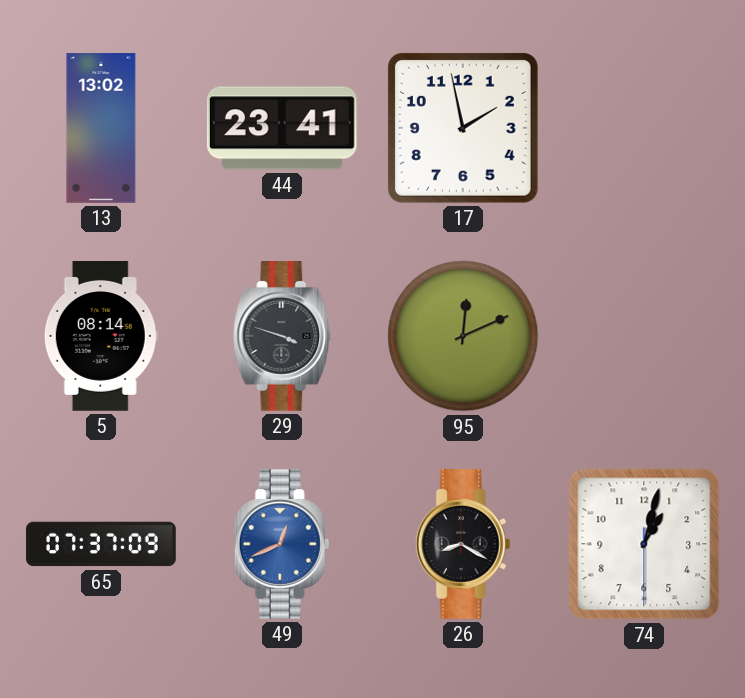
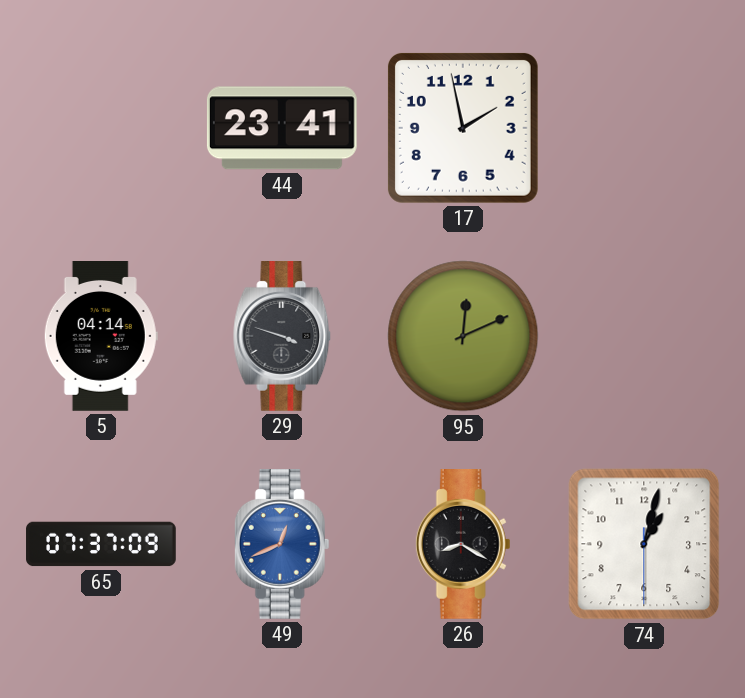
13: 13:02 -> none (101, 128)
5: 08:14 -> 04:14 (101, 337)
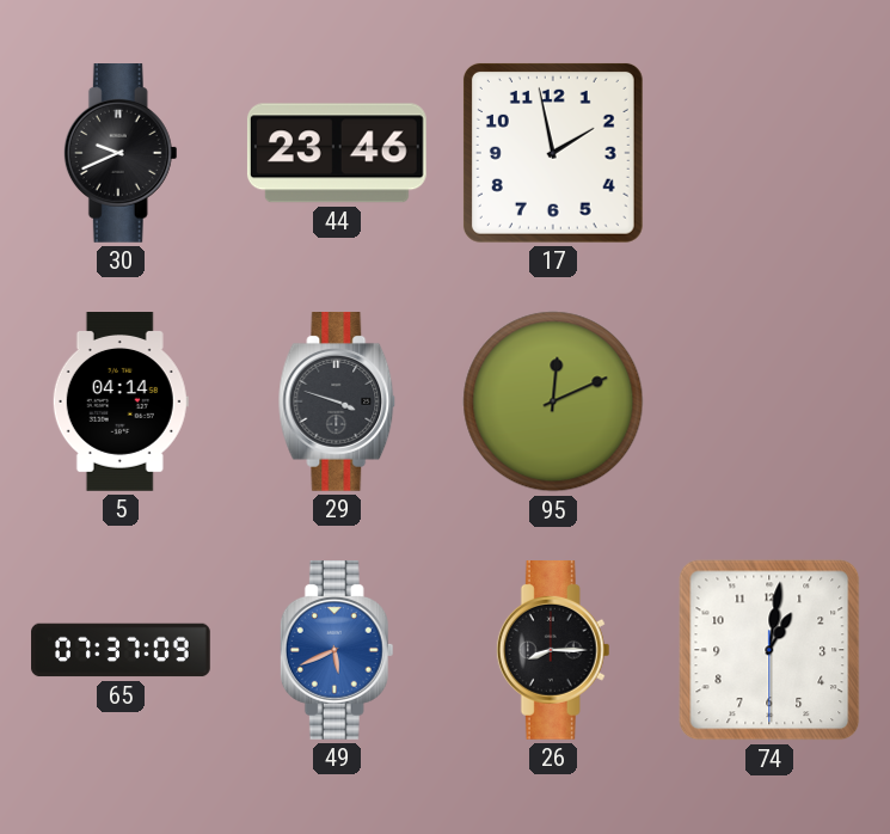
30: none -> 9:41 (121, 154)
44: 23:41 -> 23:46 (337, 153)
49: 12:41 -> 5:41 (337, 651)
26: 8:20 -> 8:15 (553, 651)
74: 1:02 -> 1:01 (769, 650)
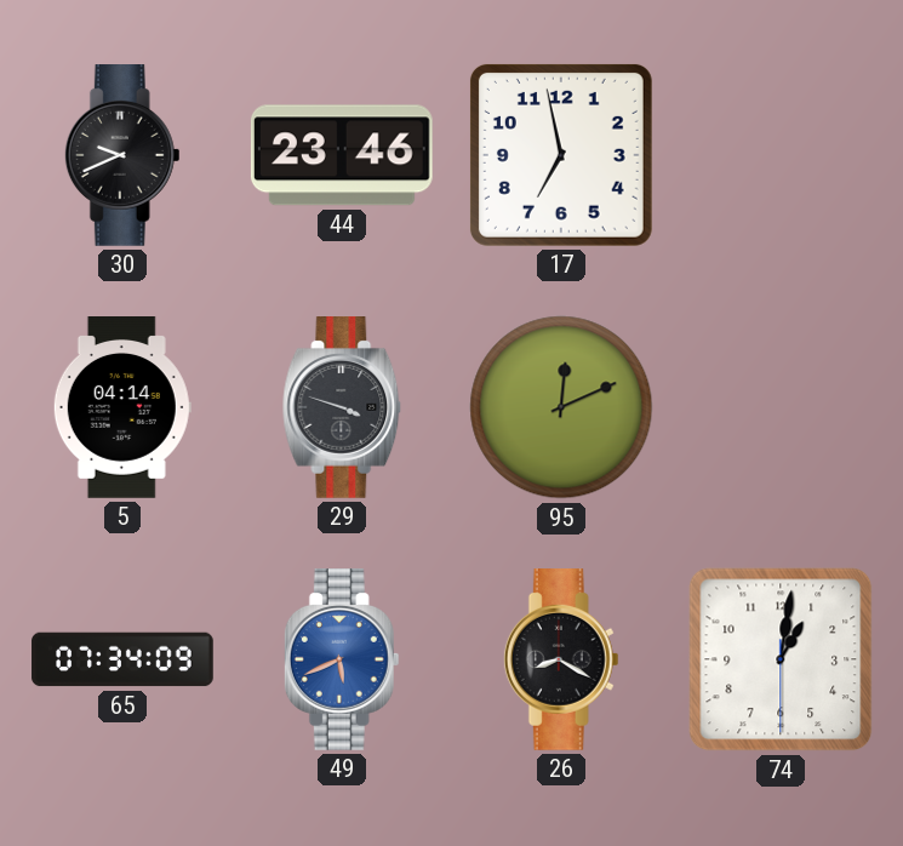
17: 1:58 -> 6:58 (561, 155)
65: 07:37 -> 07:34 (122, 659)
26: 8:15 -> 8:20 (561, 661)
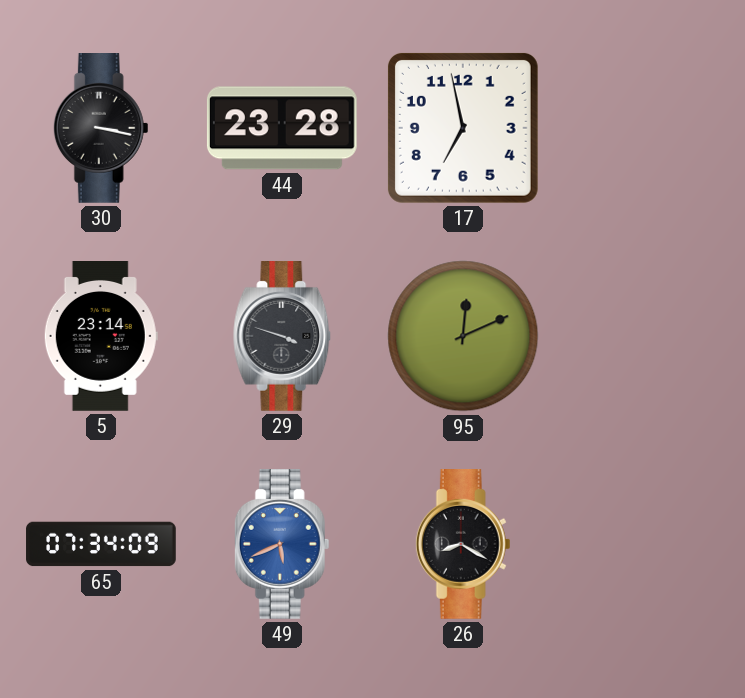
30: 9:41 -> 3:17 (101, 129)
44: 23:46 -> 23:28 (282, 128)
5: 04:14 -> 23:14 (101, 337)
74: 1:01 -> none (781, 659)
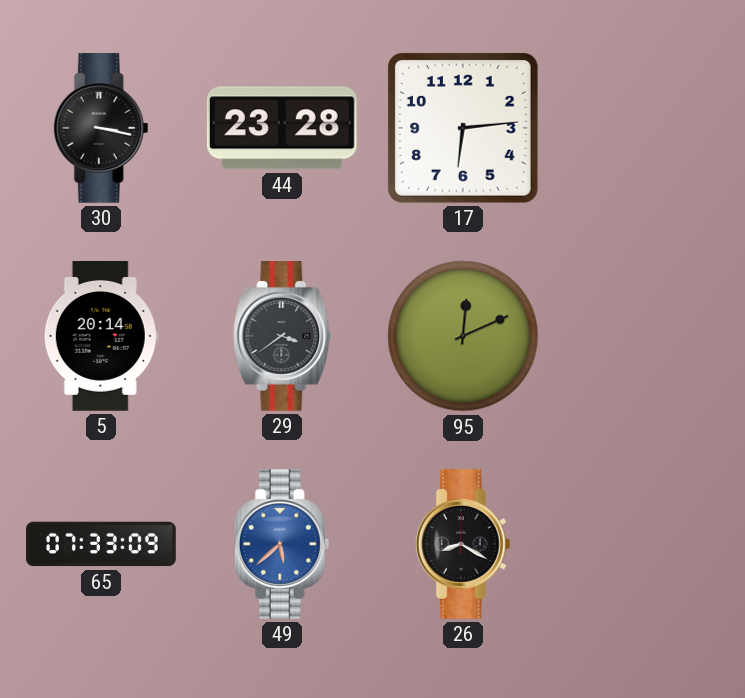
17: 6:58 -> 6:14 (463, 128)
5: 23:14 -> 20:14 (101, 337)
29: 3:48 -> 3:39 (282, 337)
65: 07:34 -> 07:33 (101, 544)
49: 5:41 -> 5:38 (282, 545)
